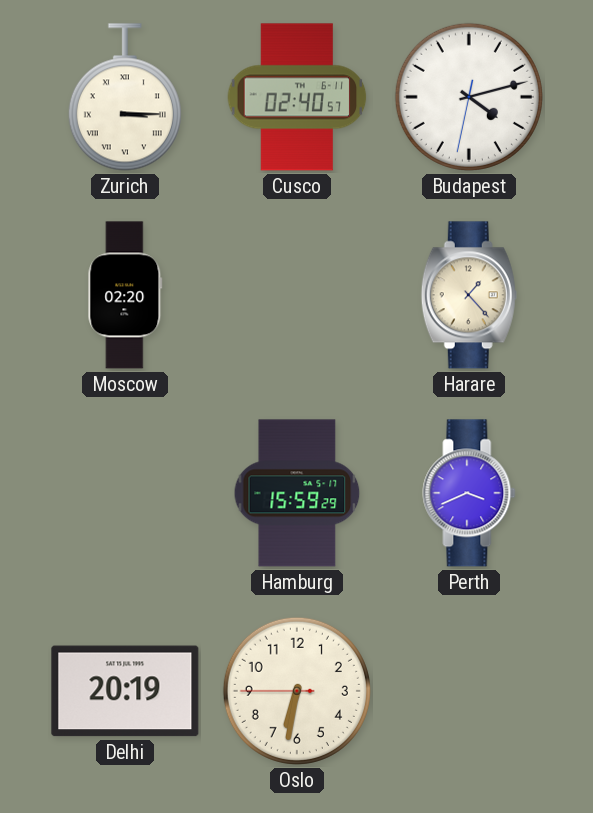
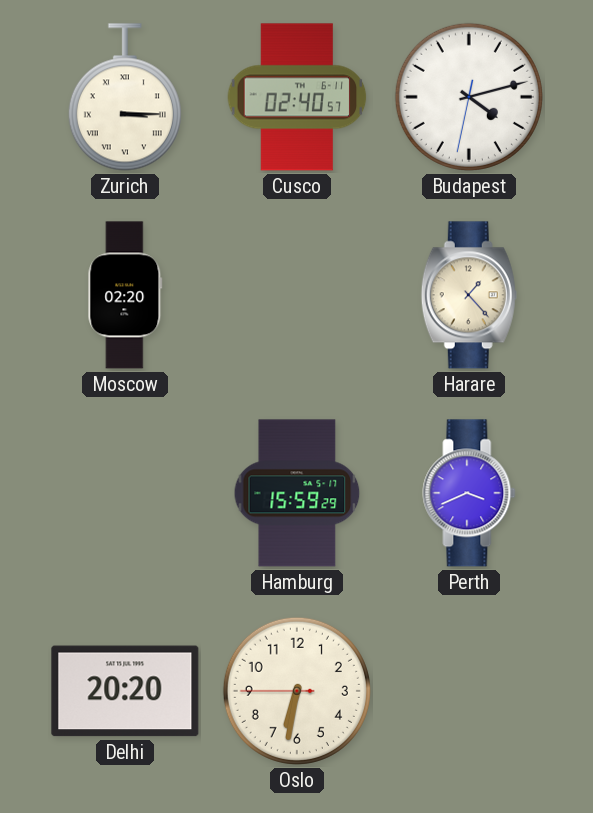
Delhi: 20:19 -> 20:20 (125, 691)
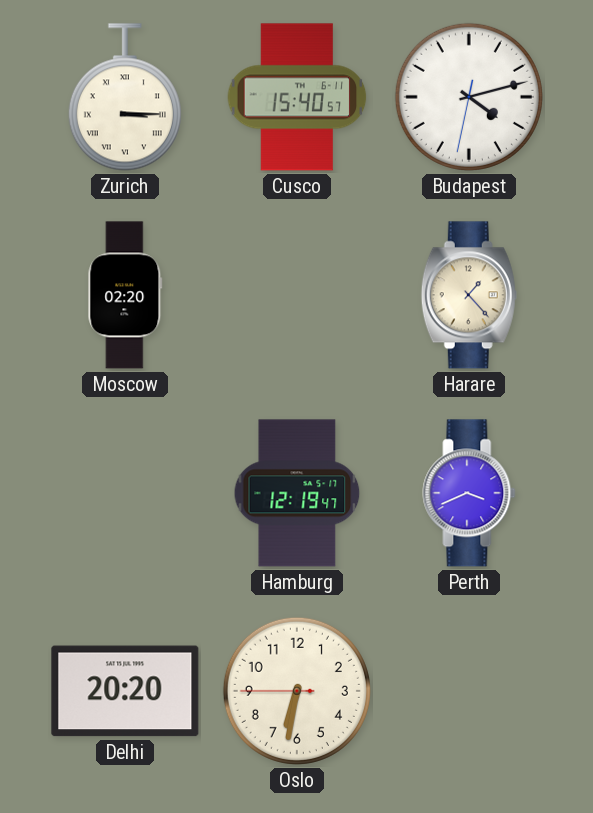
Cusco: 02:40 -> 15:40 (297, 97)
Hamburg: 15:59 -> 12:19 (297, 493)
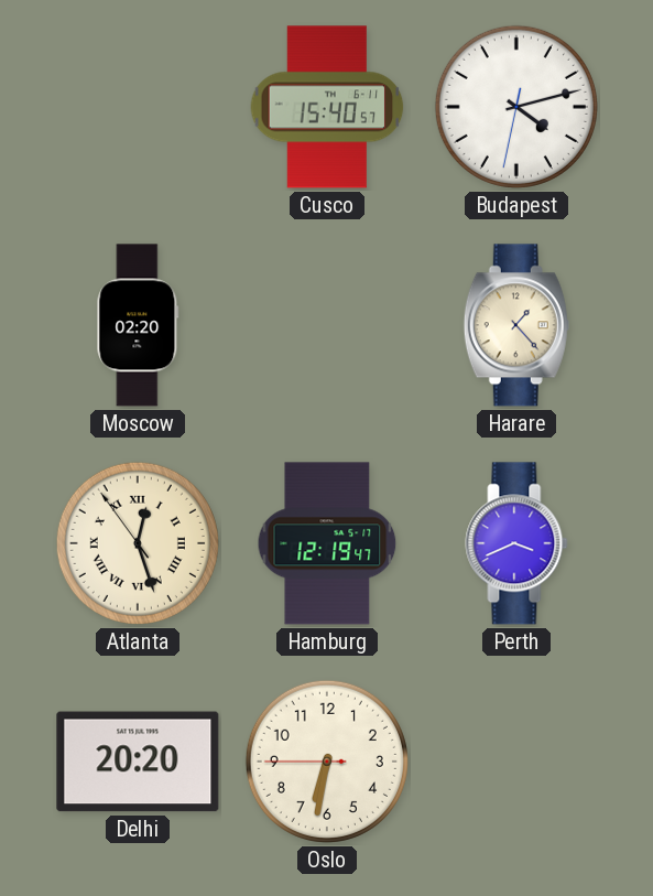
Zurich: 3:15 -> none (125, 97)
Atlanta: none -> 12:26 (138, 543)
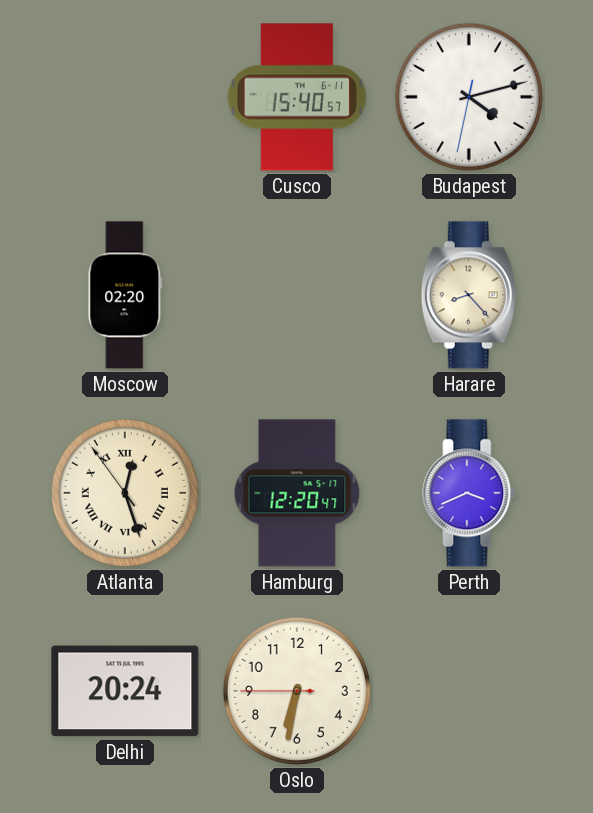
Harare: 1:23 -> 8:23 (469, 295)
Hamburg: 12:19 -> 12:20 (297, 493)
Delhi: 20:20 -> 20:24 (125, 691)
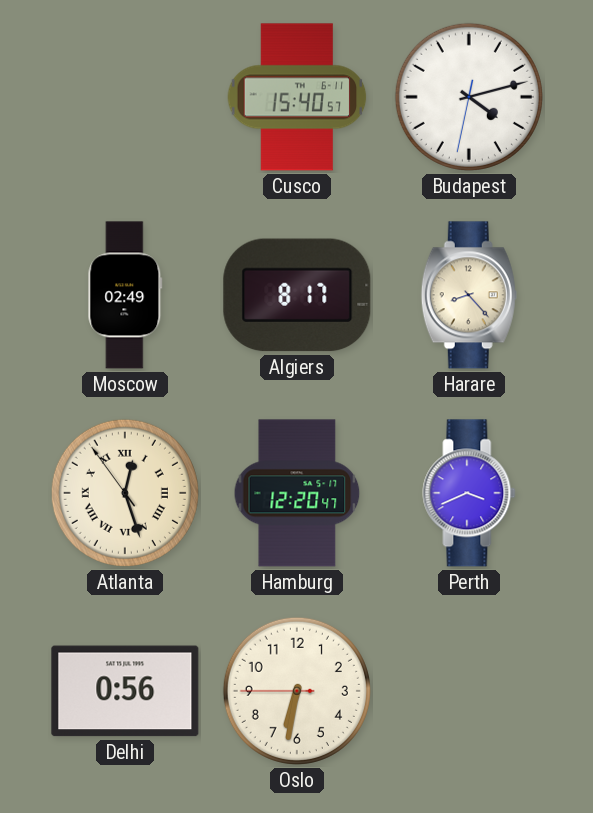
Moscow: 02:20 -> 02:49 (125, 295)
Algiers: none -> 8:17 (297, 295)
Delhi: 20:24 -> 0:56 (125, 691)
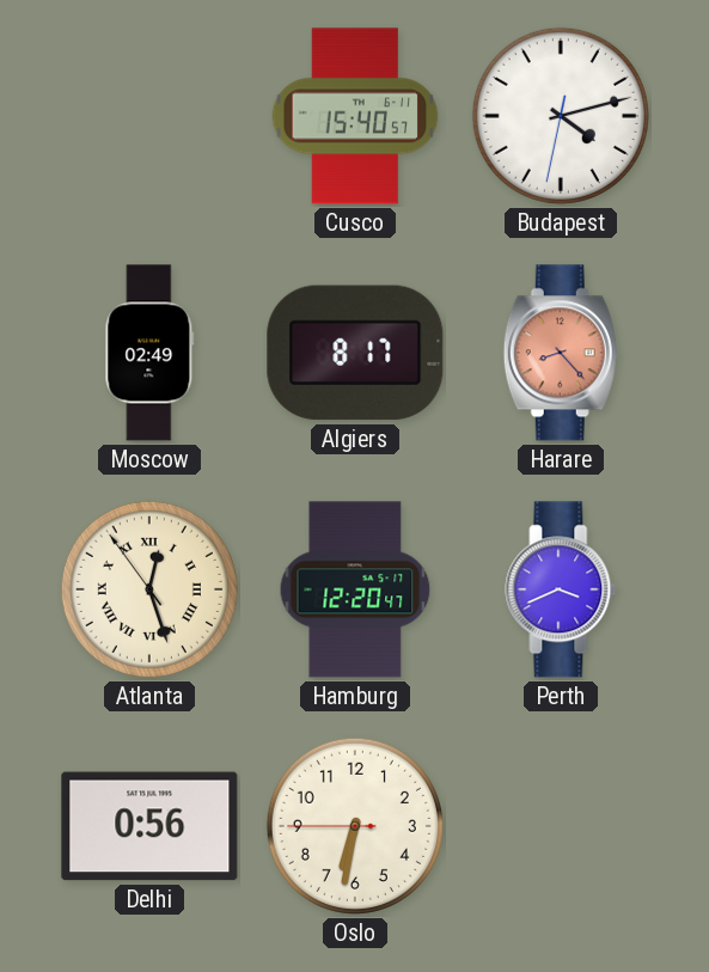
Harare dial: cream -> salmon (561, 353)
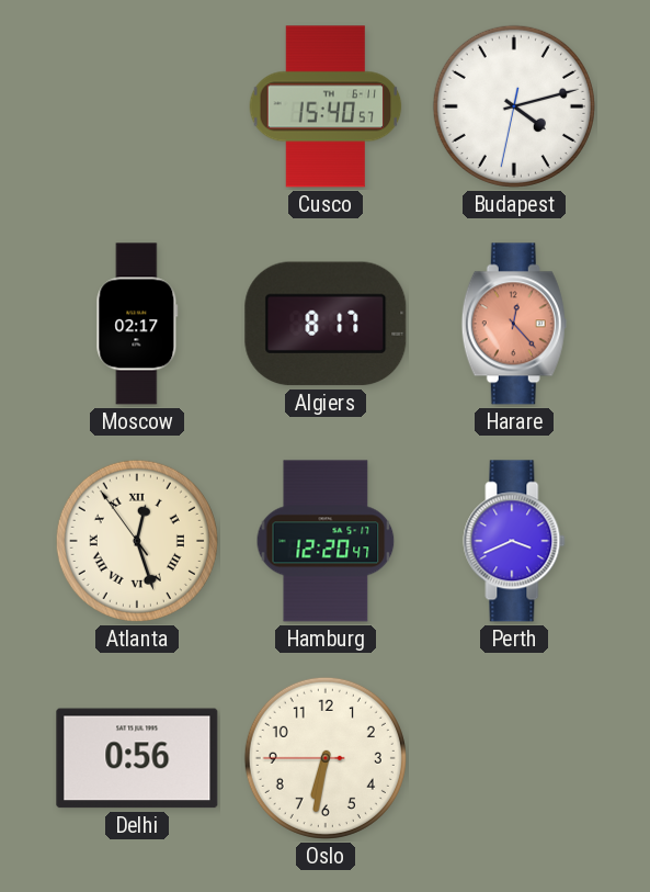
Moscow: 02:49 -> 02:17 (137, 324)
Harare: 8:23 -> 12:23 (514, 324)
